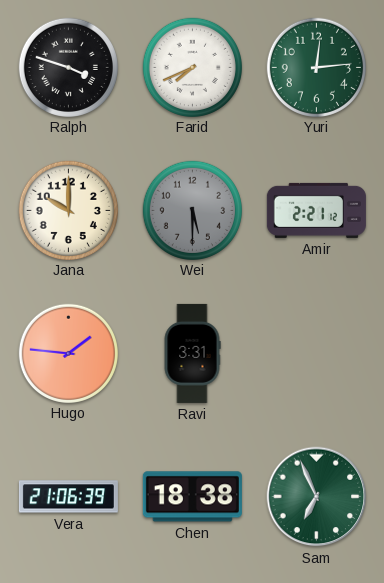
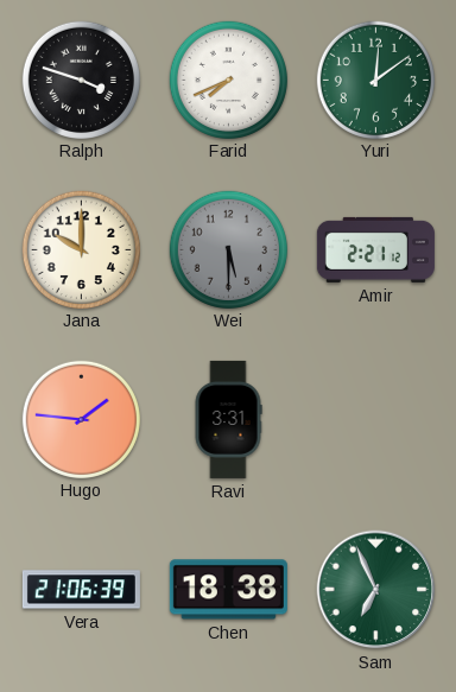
Yuri: 12:14 -> 12:09 (375, 80)
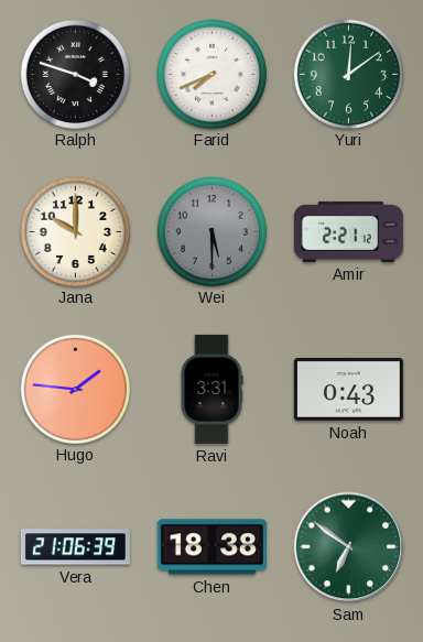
Noah: none -> 0:43 (348, 390)
Sam: 6:56 -> 6:51 (349, 547)
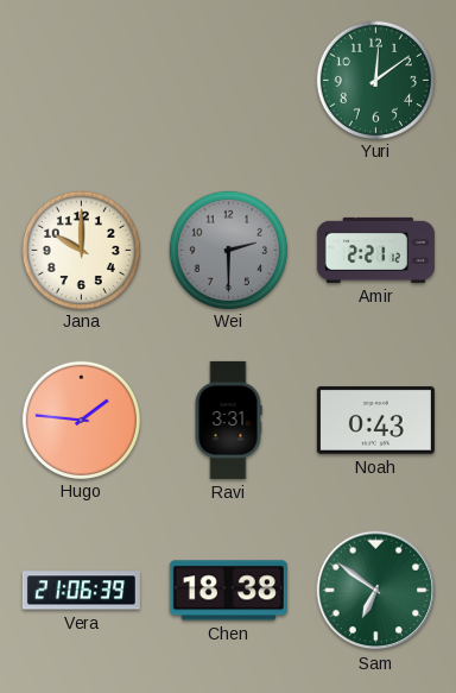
Ralph: 3:48 -> none (75, 74)
Farid: 7:41 -> none (211, 74)
Wei: 5:30 -> 2:30 (228, 250)
